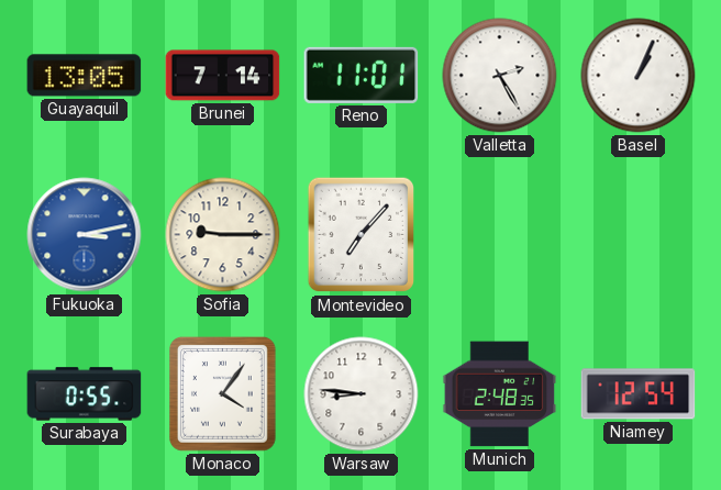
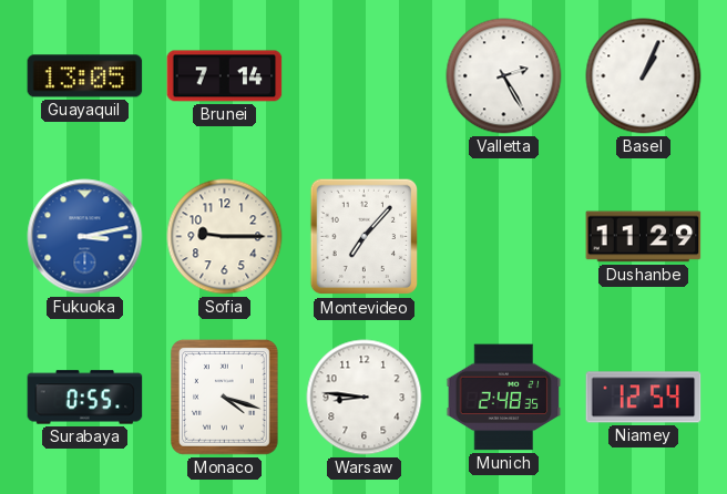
Reno: 11:01 -> none (362, 75)
Dushanbe: none -> 11:29 (644, 237)
Monaco: 4:06 -> 4:18 (224, 397)
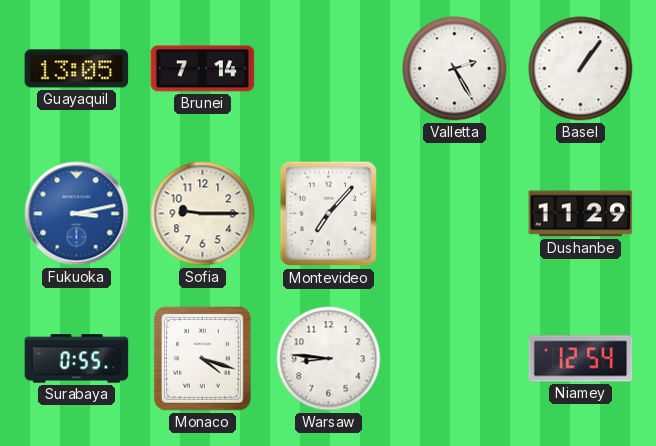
Basel: 1:04 -> 1:06 (581, 69)
Munich: 2:48 -> none (504, 398)
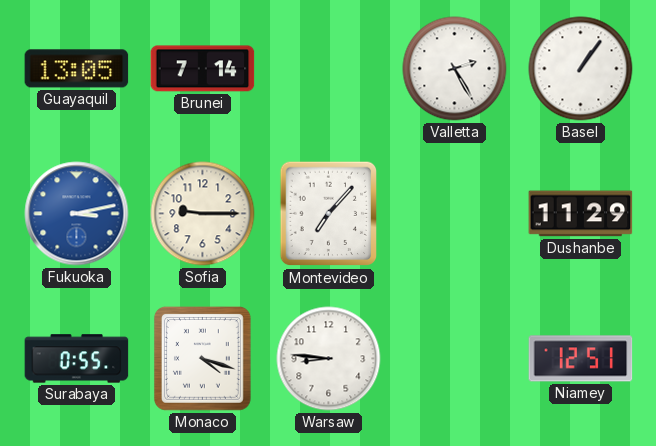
Niamey: 12:54 -> 12:51 (581, 359)
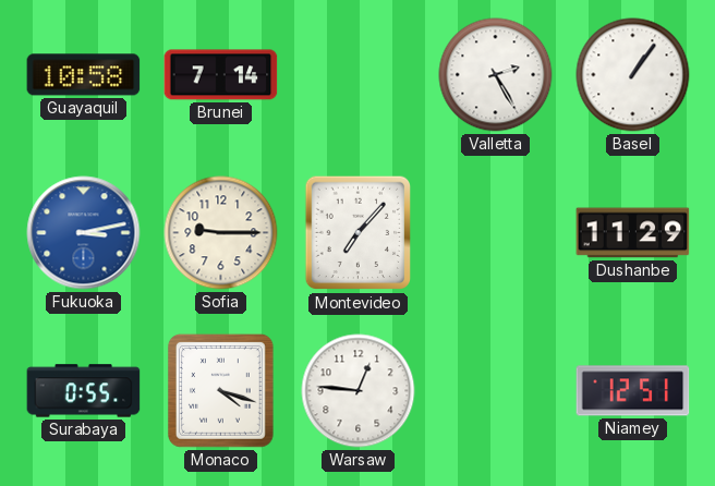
Guayaquil: 13:05 -> 10:58 (84, 75)
Warsaw: 8:46 -> 12:46 (359, 391)
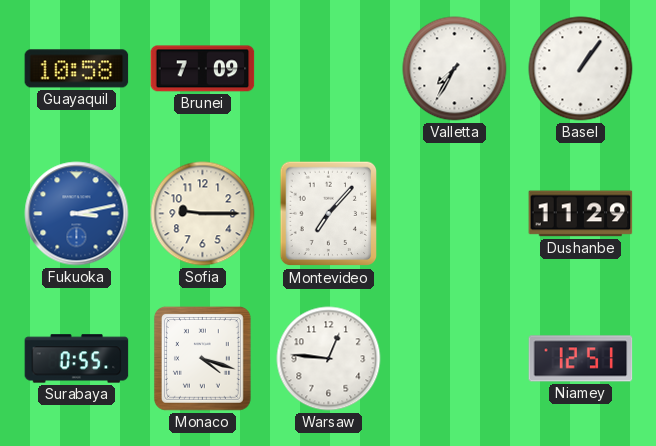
Brunei: 7:14 -> 7:09 (203, 69)
Valletta: 2:25 -> 7:35 (455, 69)
